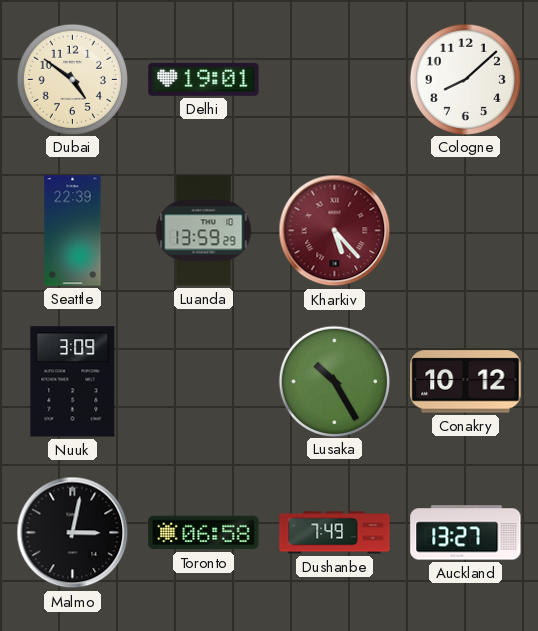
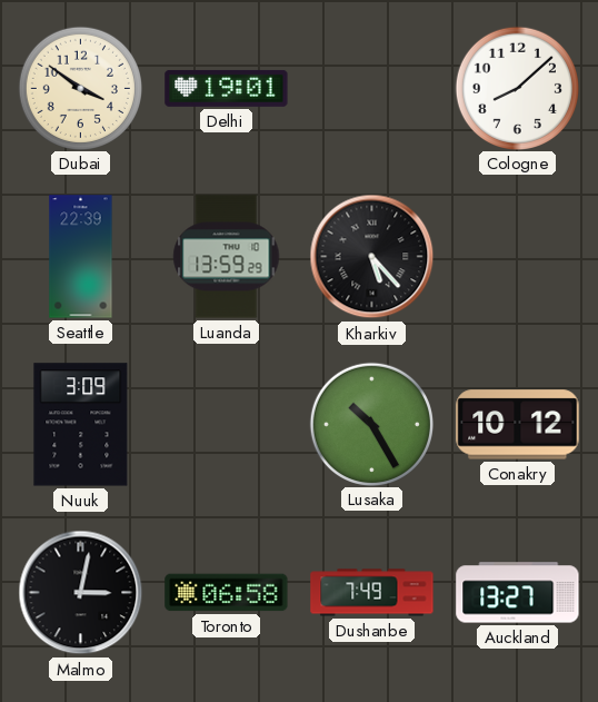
Dubai: 4:51 -> 3:51 (80, 88)
Kharkiv dial: burgundy -> black (372, 257)
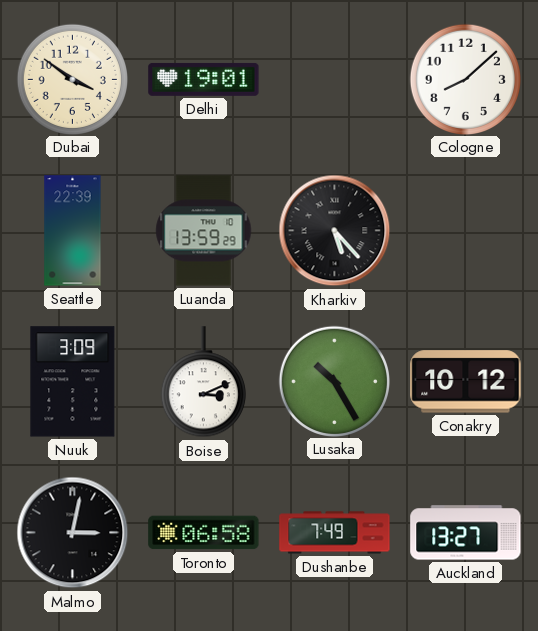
Boise: none -> 3:11 (203, 382)
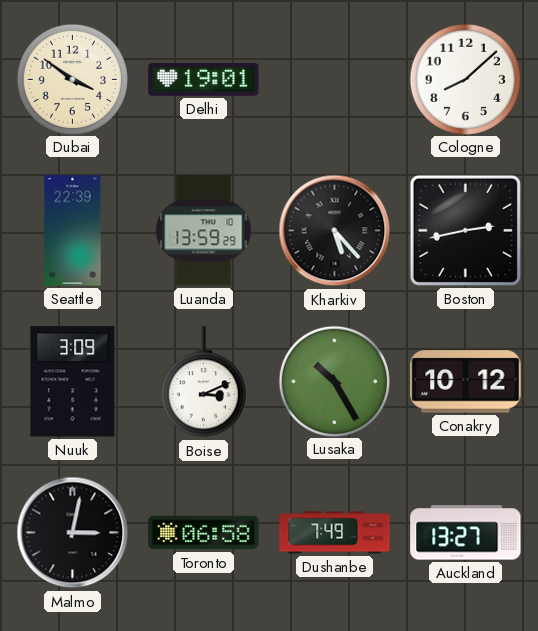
Boston: none -> 2:43 (465, 230)
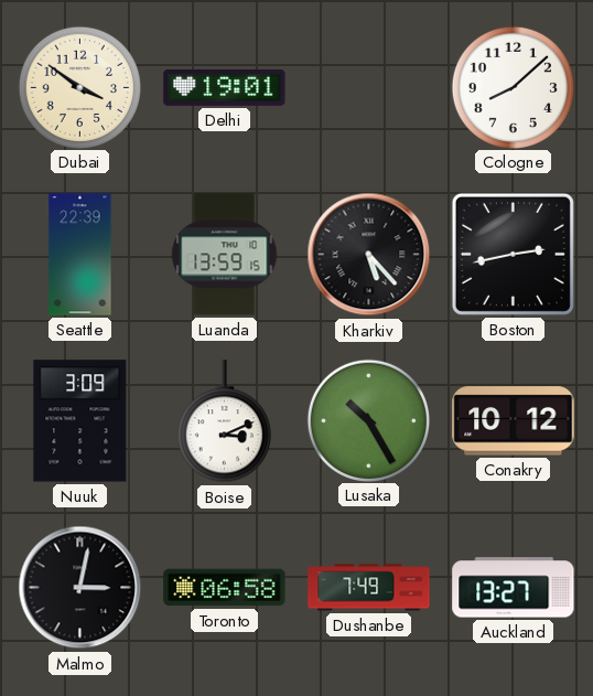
Luanda: 13:59:29 -> 13:59:15 (225, 255)
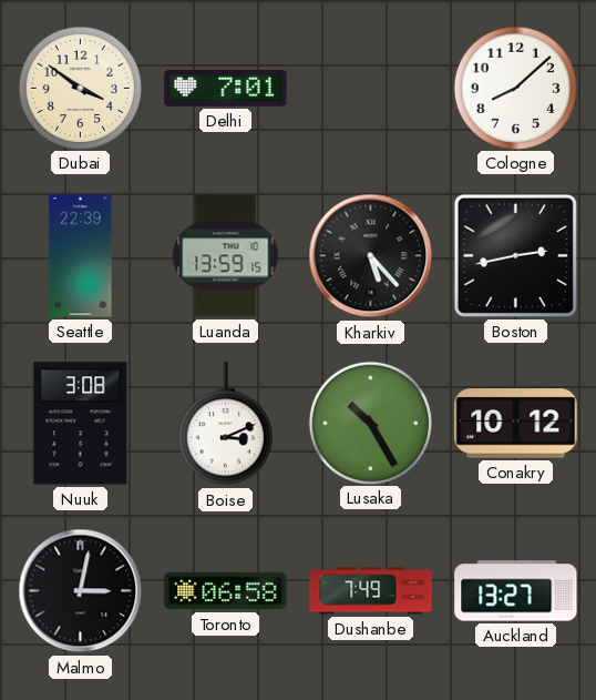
Delhi: 19:01 -> 7:01 (226, 88)
Nuuk: 3:09 -> 3:08 (81, 424)
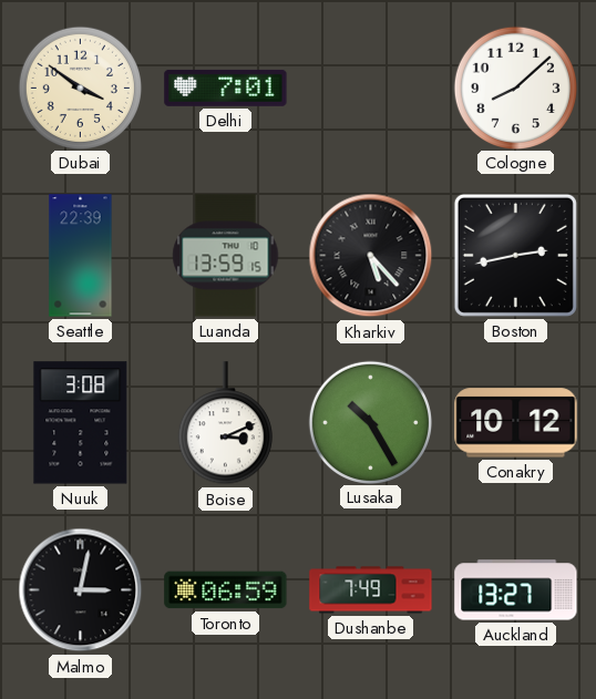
Toronto: 06:58 -> 06:59 (226, 590)
